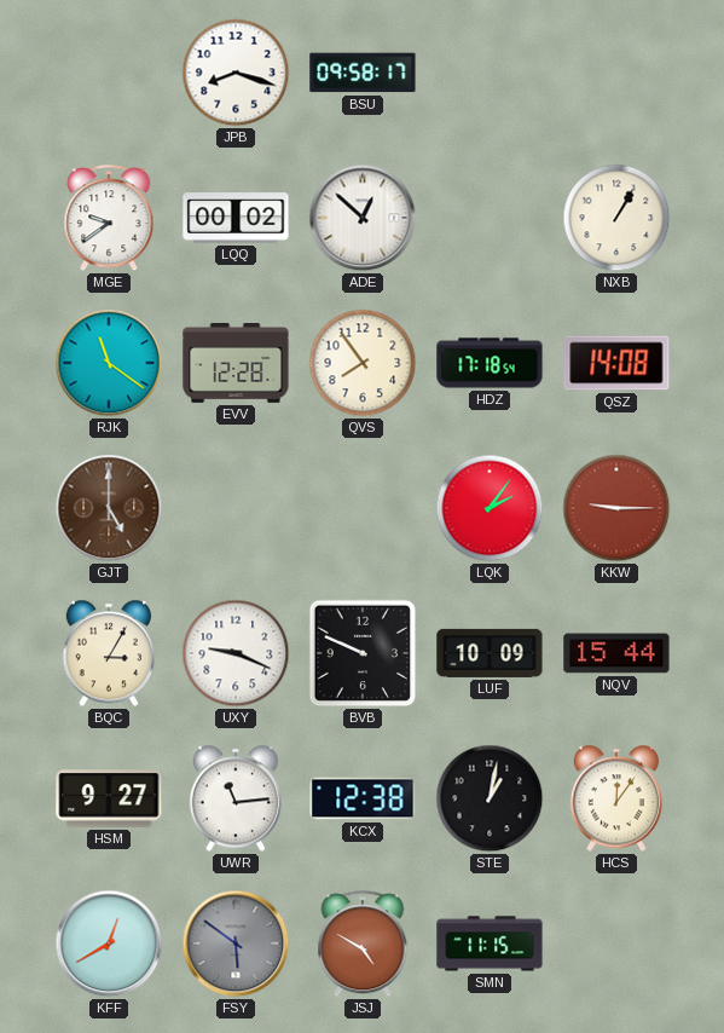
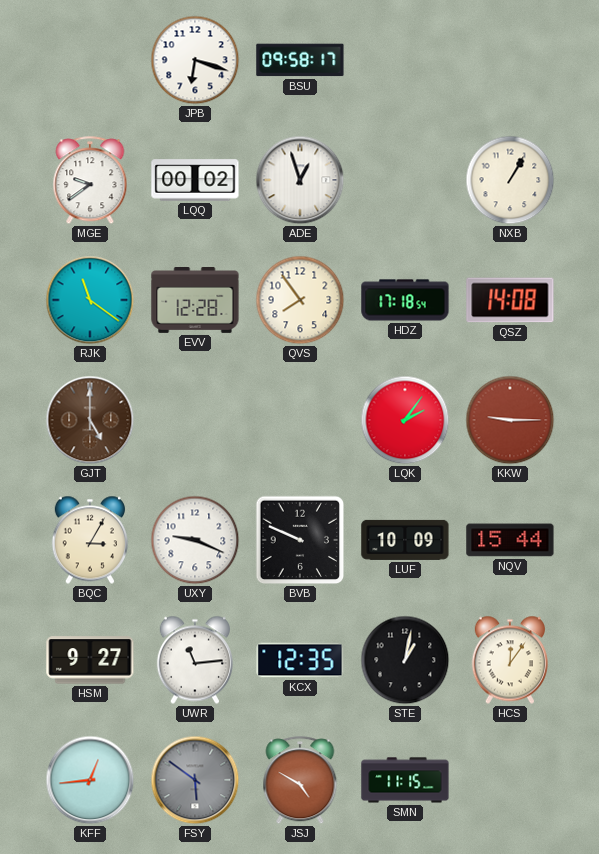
JPB: 8:18 -> 6:18 (195, 60)
ADE: 12:52 -> 12:57 (300, 180)
KCX: 12:38 -> 12:35 (300, 660)
KFF: 12:40 -> 12:44 (90, 780)
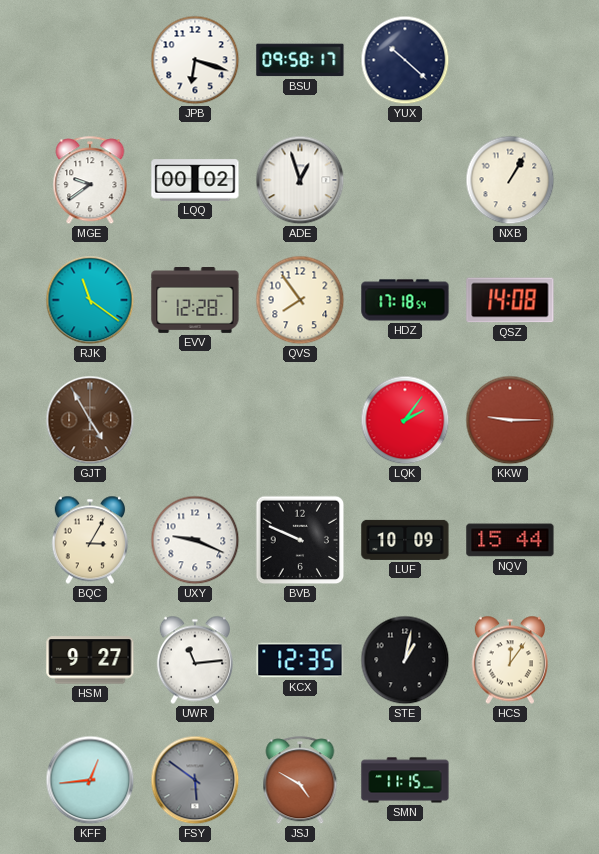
YUX: none -> 10:22 (405, 60)
GJT: 5:00 -> 4:55 (90, 420)
